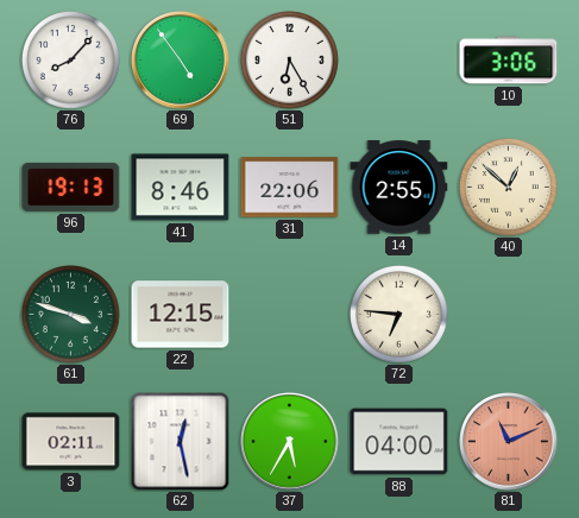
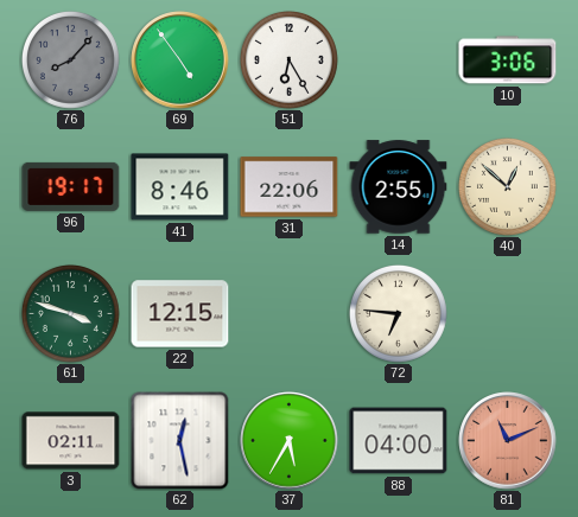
76 dial: white -> grey (70, 59)
96: 19:13 -> 19:17 (71, 186)
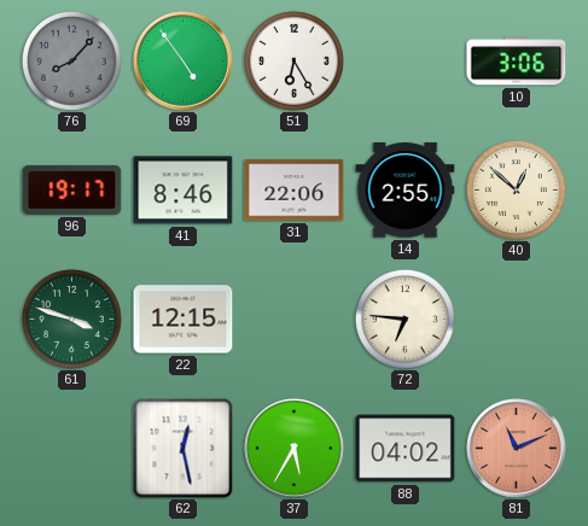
3: 02:11 -> none (71, 441)
88: 04:00 -> 04:02 (406, 449)
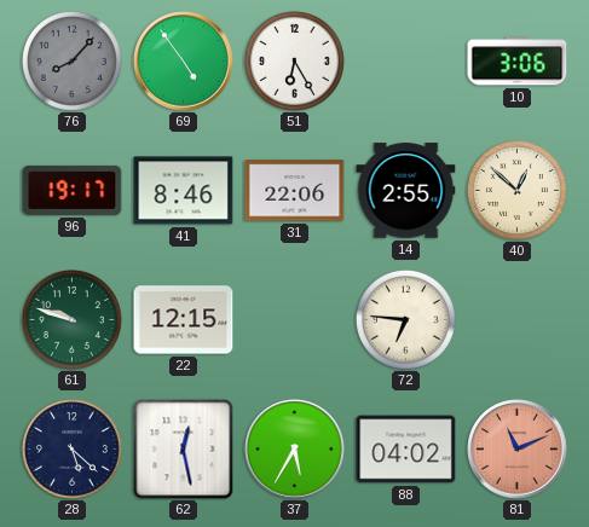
61: 3:48 -> 9:48 (71, 319)
28: none -> 5:22 (71, 448)
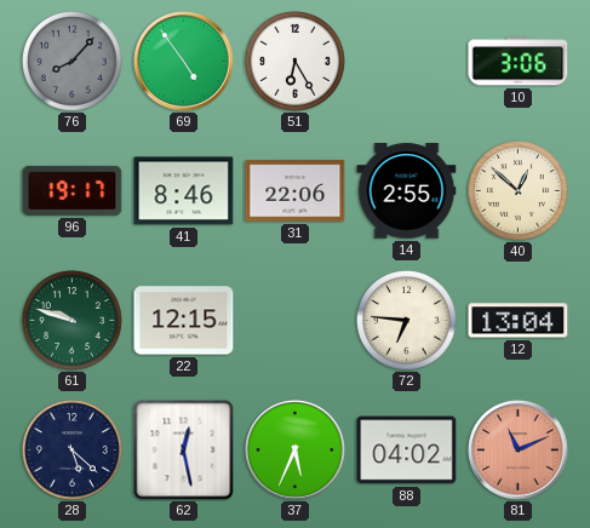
12: none -> 13:04 (519, 321)
37: 5:35 -> 5:34 (296, 450)
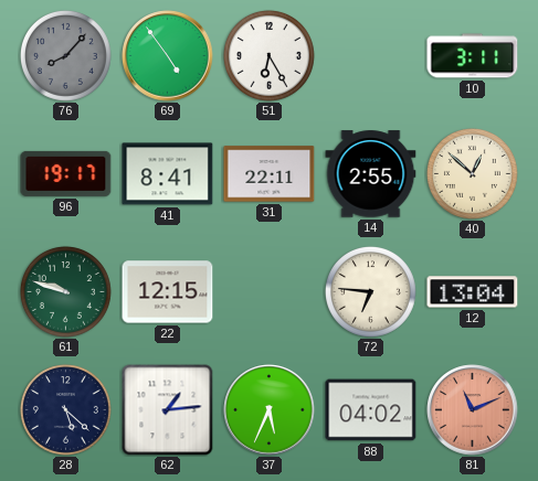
10: 3:06 -> 3:11 (473, 56)
41: 8:46 -> 8:41 (168, 174)
31: 22:06 -> 22:11 (270, 174)
62: 12:28 -> 1:14 (168, 410)
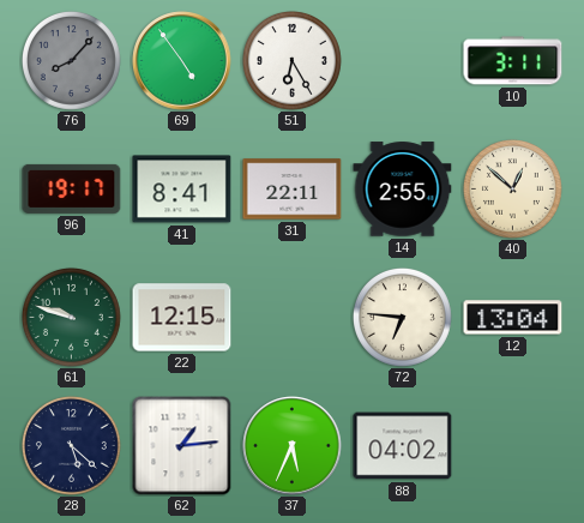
81: 11:11 -> none (473, 410)
